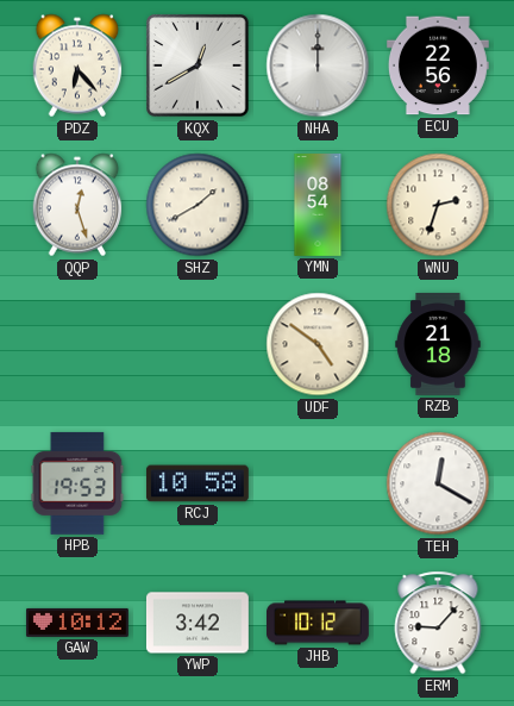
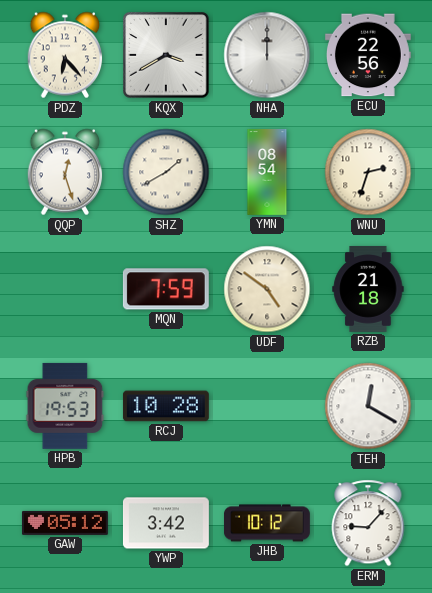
KQX: 12:40 -> 3:40 (166, 55)
MQN: none -> 7:59 (166, 289)
RCJ: 10:58 -> 10:28 (166, 406)
GAW: 10:12 -> 05:12 (65, 523)
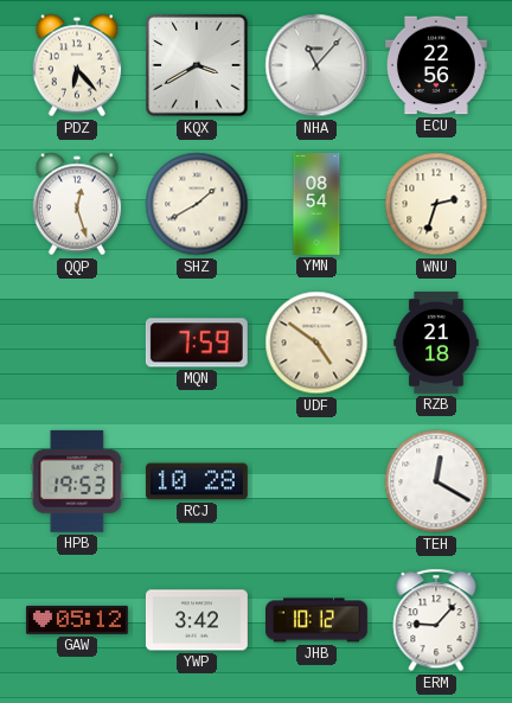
NHA: 12:00 -> 11:07 (316, 65)
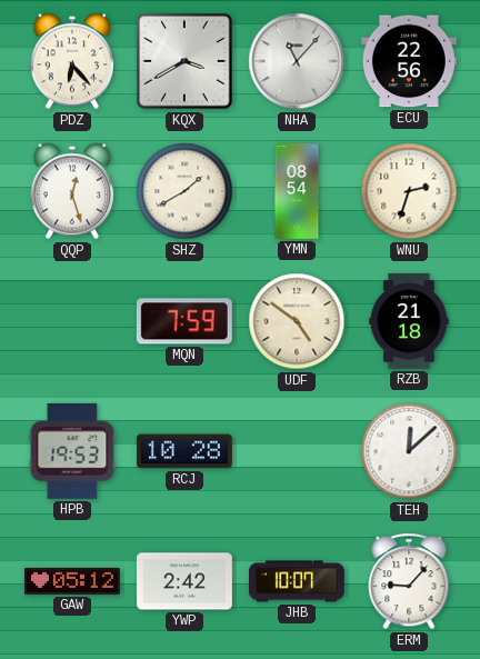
TEH: 12:20 -> 12:08 (409, 451)
YWP: 3:42 -> 2:42 (184, 581)
JHB: 10:12 -> 10:07 (298, 581)
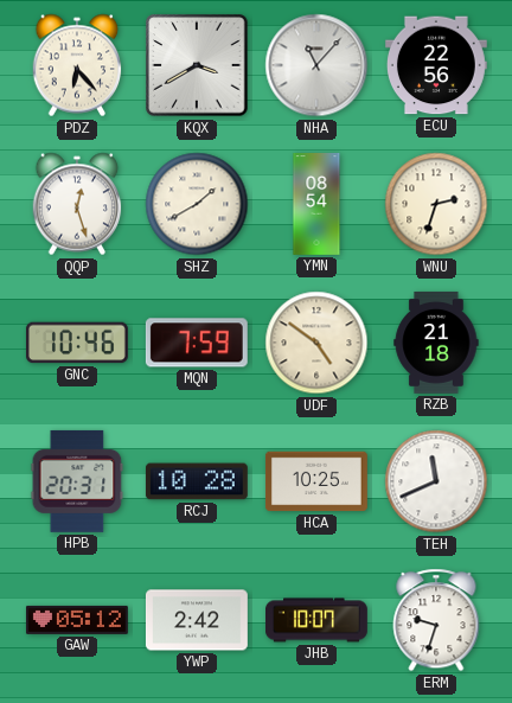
GNC: none -> 10:46 (77, 343)
HPB: 19:53 -> 20:31 (77, 481)
HCA: none -> 10:25 (316, 481)
TEH: 12:08 -> 11:41 (436, 481)
ERM: 9:07 -> 9:33 (436, 620)
